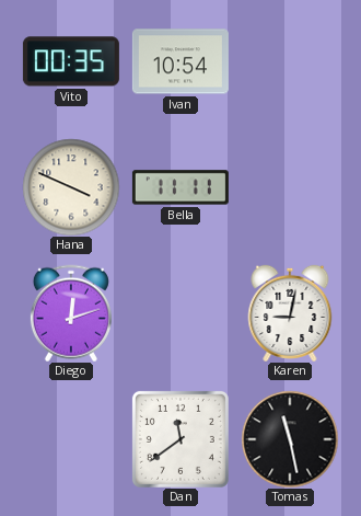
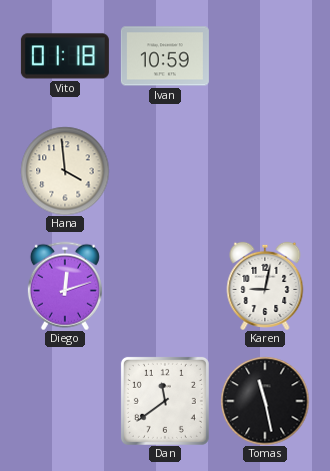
Vito: 00:35 -> 01:18 (65, 56)
Ivan: 10:54 -> 10:59 (165, 56)
Hana: 3:49 -> 3:59 (65, 171)
Bella: 11:11 -> none (180, 187)
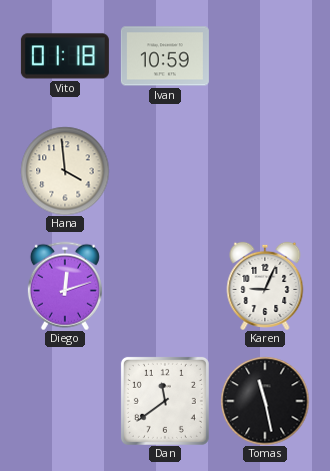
Karen: 9:02 -> 9:04 (265, 286)
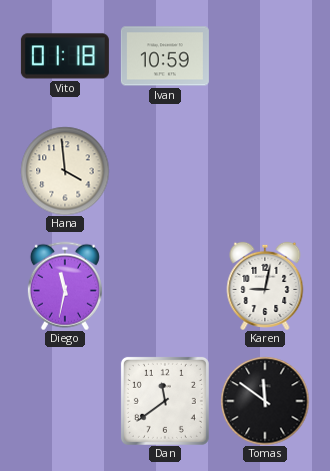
Diego: 12:12 -> 11:32 (65, 286)
Karen: 9:04 -> 9:02 (265, 286)
Tomas: 11:28 -> 11:51 (265, 401)
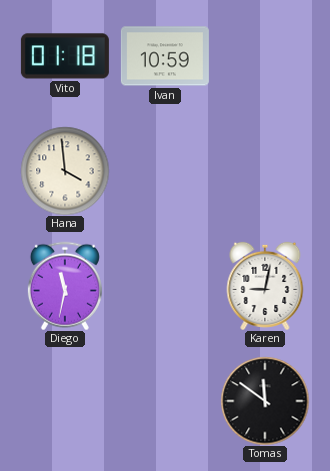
Dan: 11:39 -> none (165, 401)
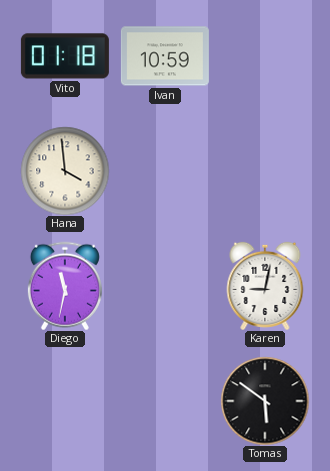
Tomas: 11:51 -> 5:51 (265, 401)
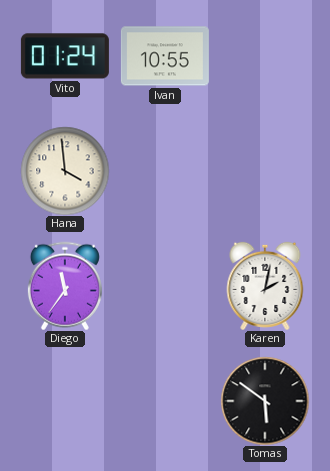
Vito: 01:18 -> 01:24 (65, 56)
Ivan: 10:59 -> 10:55 (165, 56)
Diego: 11:32 -> 11:36 (65, 286)
Karen: 9:02 -> 2:02 (265, 286)
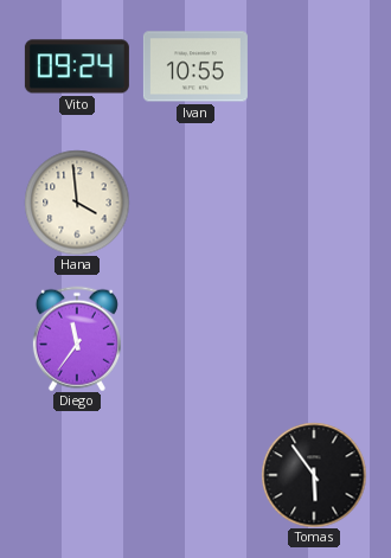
Vito: 01:24 -> 09:24 (77, 66)
Karen: 2:02 -> none (265, 286)
Tomas: 5:51 -> 5:54 (314, 475)
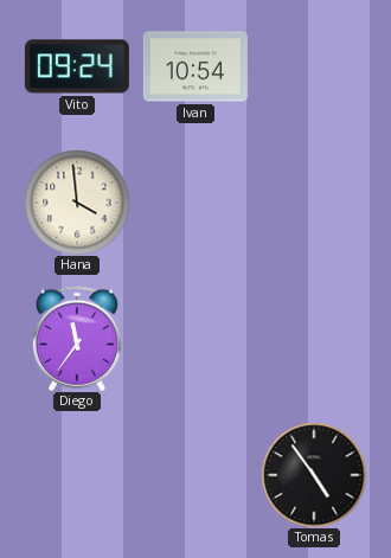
Ivan: 10:55 -> 10:54 (195, 66)
Tomas: 5:54 -> 4:54 (314, 475)
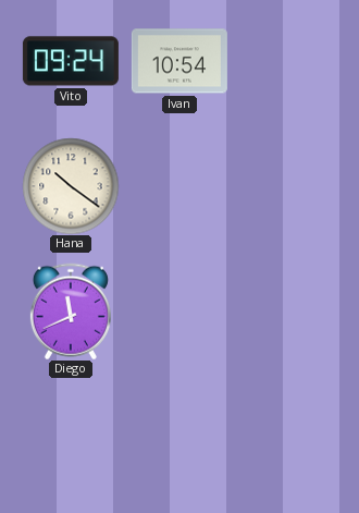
Hana: 3:59 -> 10:21 (71, 186)
Diego: 11:36 -> 11:41 (71, 312)
Tomas: 4:54 -> none (314, 475)
